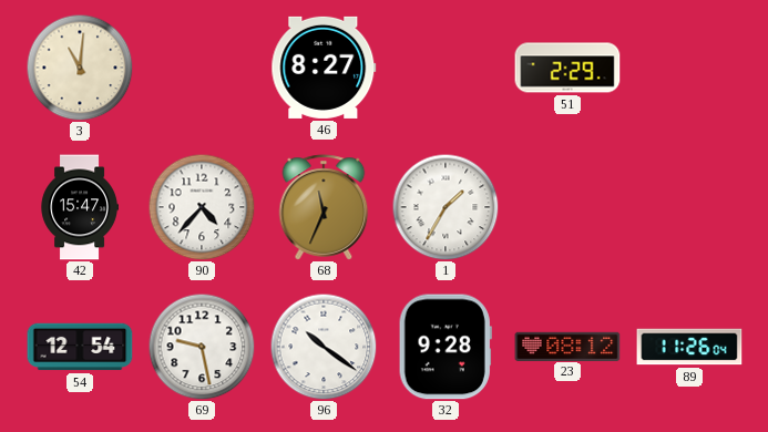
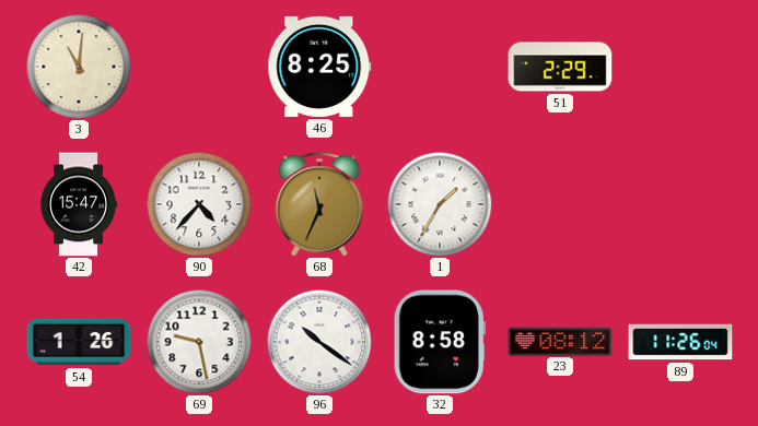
46: 8:27 -> 8:25 (319, 67)
54: 12:54 -> 1:26 (79, 342)
32: 9:28 -> 8:58 (440, 342)
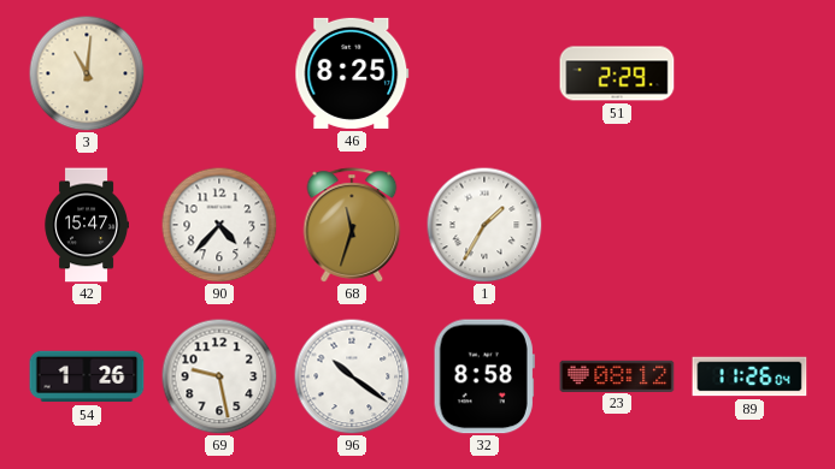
68: 11:34 -> 11:33 (352, 225)
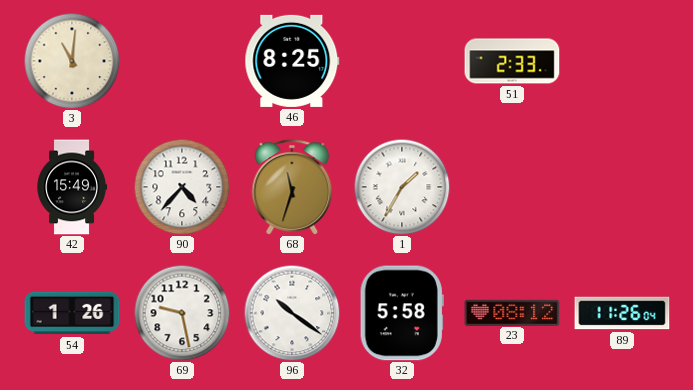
51: 2:29 -> 2:33 (512, 61)
42: 15:47 -> 15:49 (71, 187)
32: 8:58 -> 5:58 (402, 313)
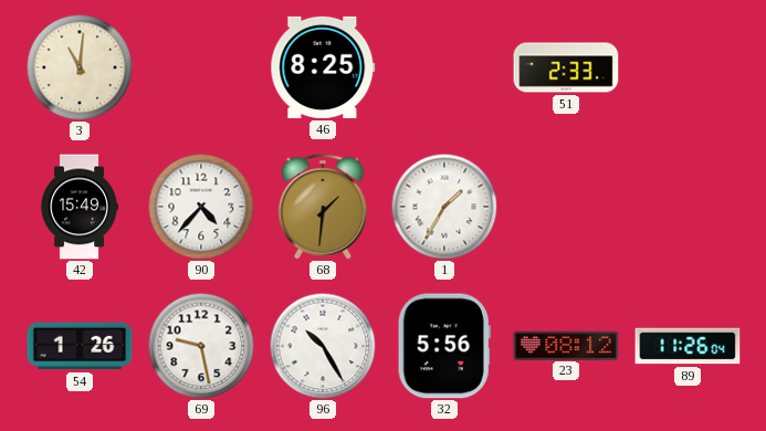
68: 11:33 -> 1:31 (323, 207)
96: 10:21 -> 10:25 (323, 346)
32: 5:58 -> 5:56 (444, 346)
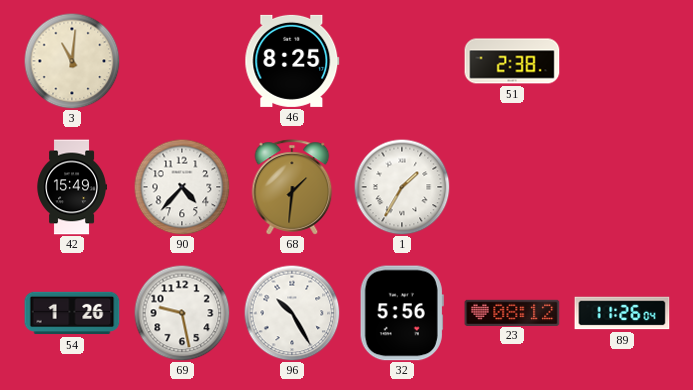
51: 2:33 -> 2:38 (512, 61)
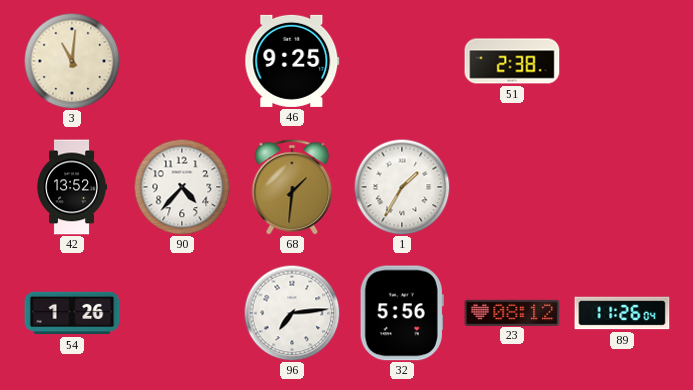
46: 8:25 -> 9:25 (292, 61)
42: 15:49 -> 13:52 (71, 187)
69: 9:28 -> none (182, 313)
96: 10:25 -> 7:14 (292, 313)
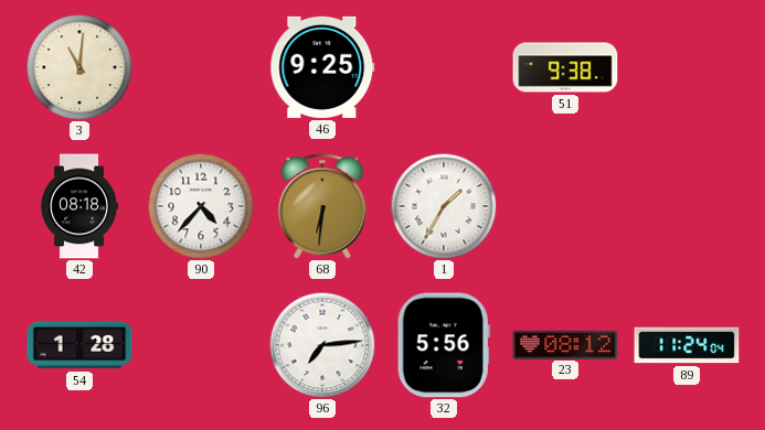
51: 2:38 -> 9:38 (565, 67)
42: 13:52 -> 08:18 (78, 206)
68: 1:31 -> 6:31 (322, 206)
54: 1:26 -> 1:28 (79, 345)
89: 11:26 -> 11:24 (687, 345)
